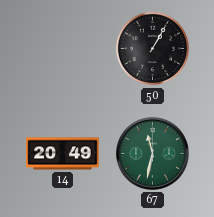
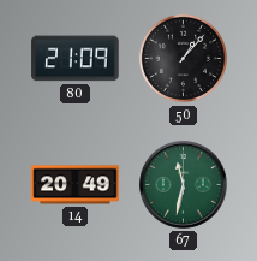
80: none -> 21:09 (76, 59)
50: 1:05 -> 1:07 (184, 59)
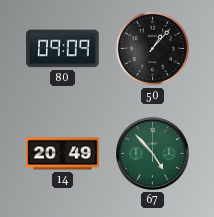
80: 21:09 -> 09:09 (63, 49)
67: 11:32 -> 4:53 (153, 154)
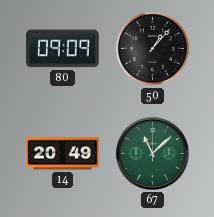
67: 4:53 -> 11:08 (153, 154)
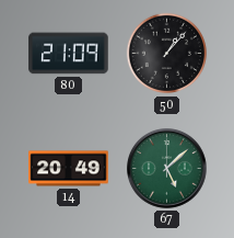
80: 09:09 -> 21:09 (69, 54)
67: 11:08 -> 5:08 (167, 169)
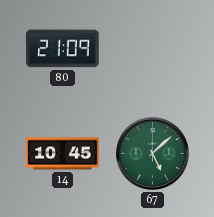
50: 1:07 -> none (167, 54)
14: 20:49 -> 10:45 (63, 154)
